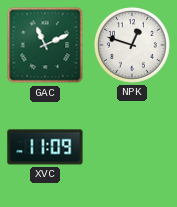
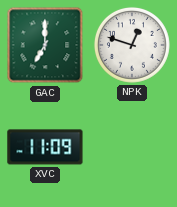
GAC: 11:11 -> 7:00 (45, 45)
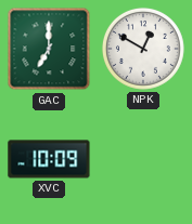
NPK: 12:48 -> 12:50 (143, 49)
XVC: 11:09 -> 10:09 (49, 159)
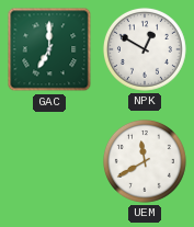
XVC: 10:09 -> none (49, 159)
UEM: none -> 11:40 (145, 161)
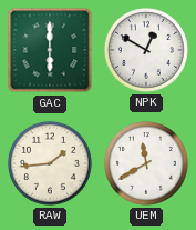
GAC: 7:00 -> 6:00 (50, 50)
RAW: none -> 1:44 (50, 163)
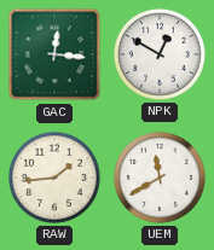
GAC: 6:00 -> 12:16 (54, 54)
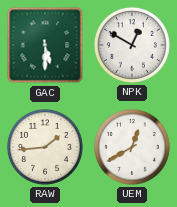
GAC: 12:16 -> 5:30 (45, 45)
UEM: 11:40 -> 12:40 (132, 147)
